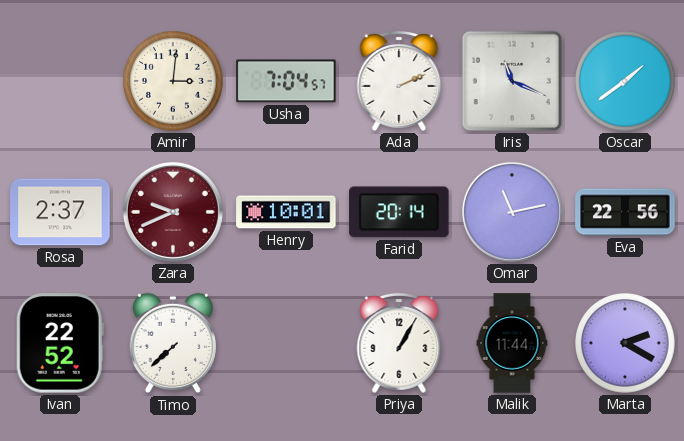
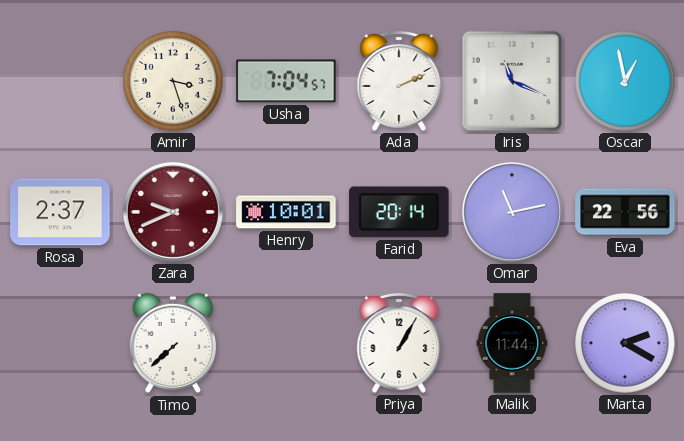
Amir: 3:01 -> 3:27 (173, 81)
Oscar: 1:39 -> 12:58 (625, 81)
Ivan: 22:52 -> none (60, 343)
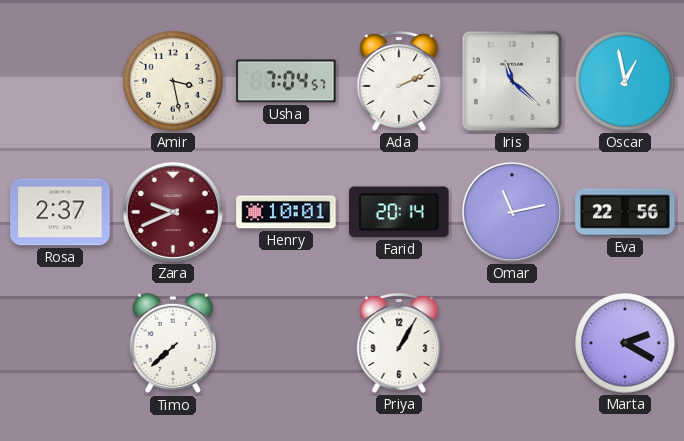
Amir: 3:27 -> 3:28 (173, 81)
Iris: 11:19 -> 11:22 (512, 81)
Malik: 11:44 -> none (512, 343)
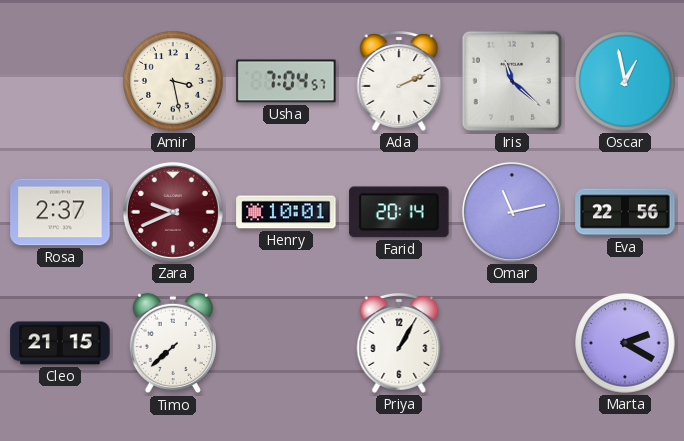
Cleo: none -> 21:15 (60, 343)
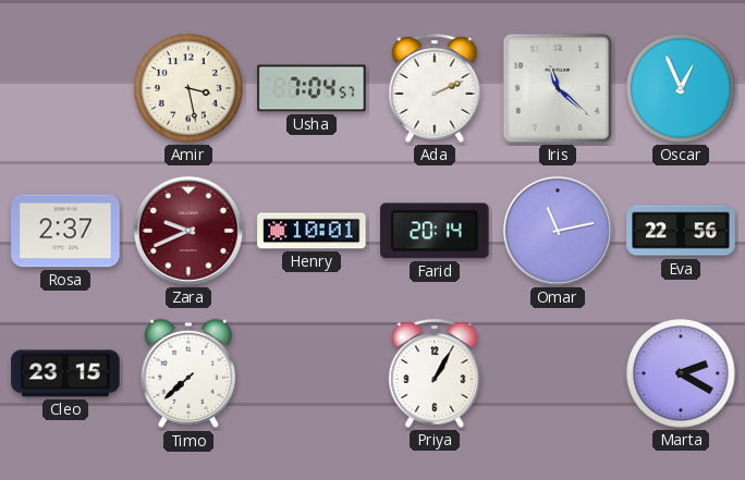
Oscar: 12:58 -> 12:56 (681, 88)
Cleo: 21:15 -> 23:15 (65, 373)
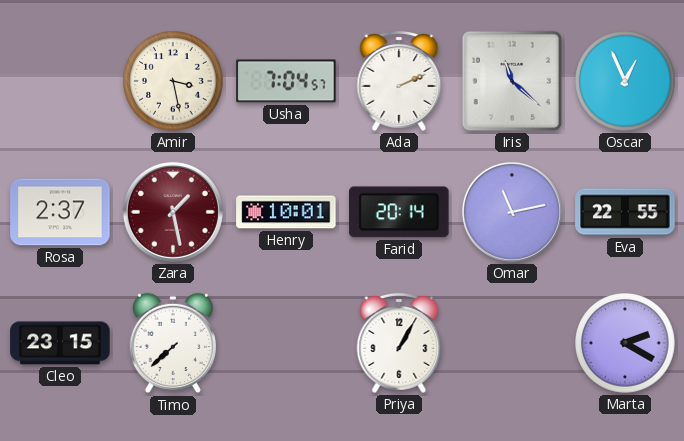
Zara: 9:41 -> 1:28 (173, 212)
Eva: 22:56 -> 22:55 (625, 212)
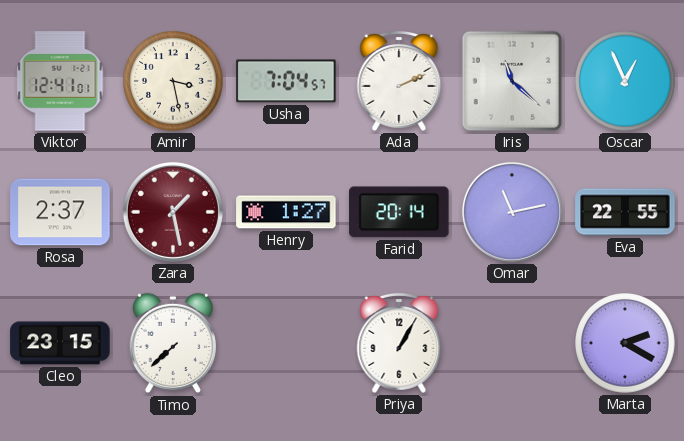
Viktor: none -> 12:41 (60, 81)
Henry: 10:01 -> 1:27 (286, 212)
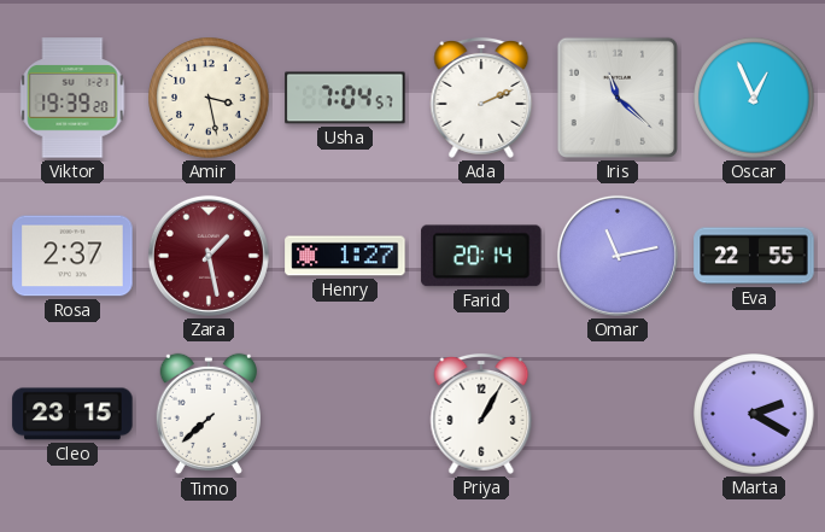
Viktor: 12:41 -> 19:39 (72, 98)
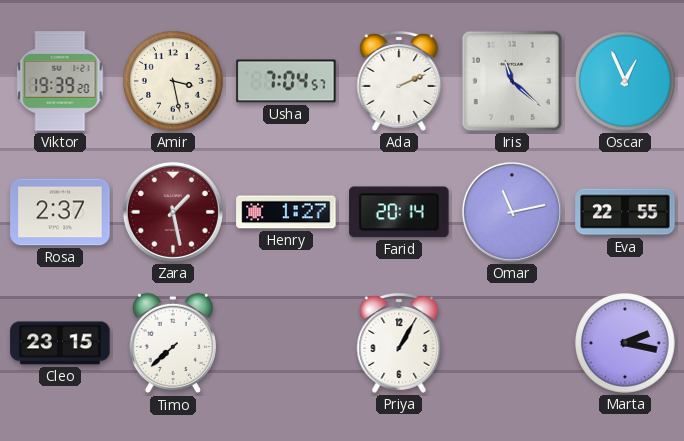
Marta: 2:20 -> 2:17 (625, 343)
